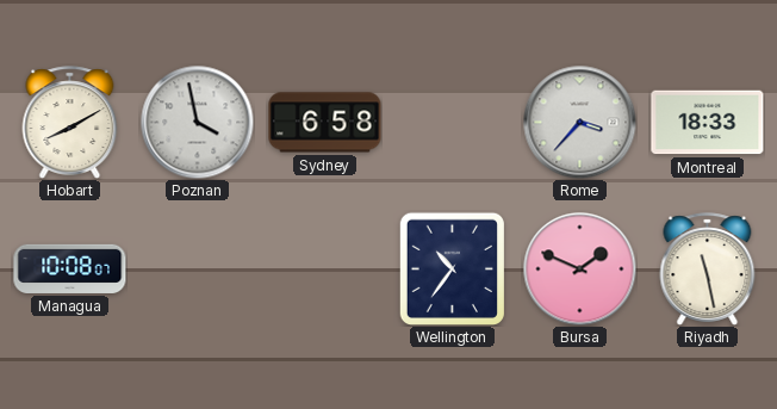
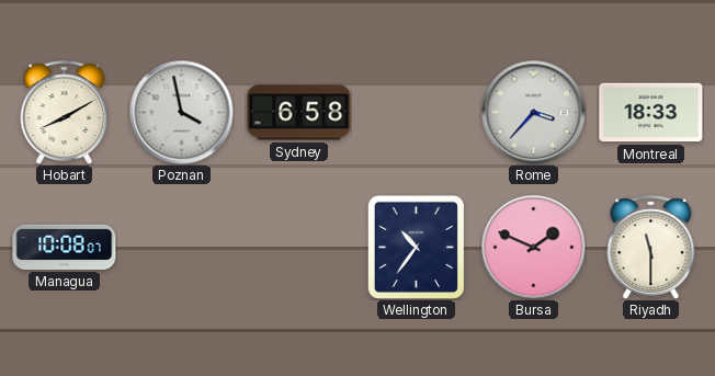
Riyadh: 11:28 -> 11:30 (651, 248)
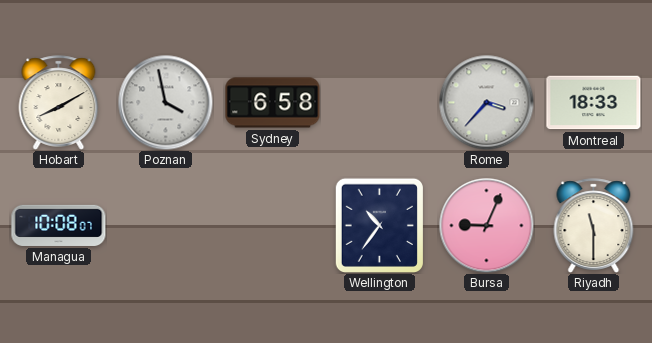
Bursa: 1:49 -> 9:04 (486, 225)
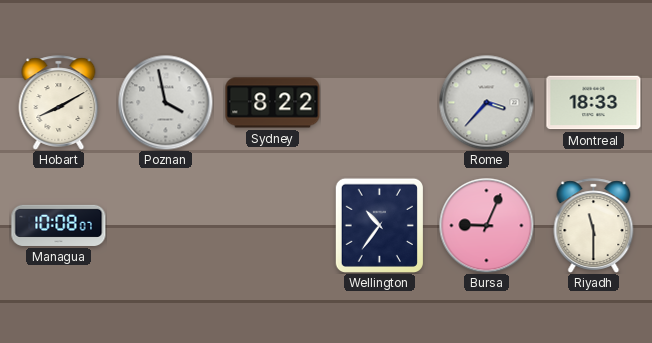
Sydney: 6:58 -> 8:22 (273, 103)
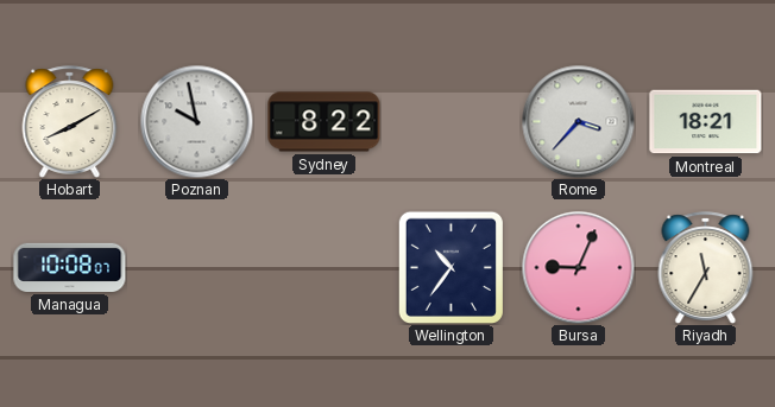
Poznan: 3:58 -> 9:58 (196, 121)
Montreal: 18:33 -> 18:21 (706, 122)
Riyadh: 11:30 -> 11:35 (706, 268)
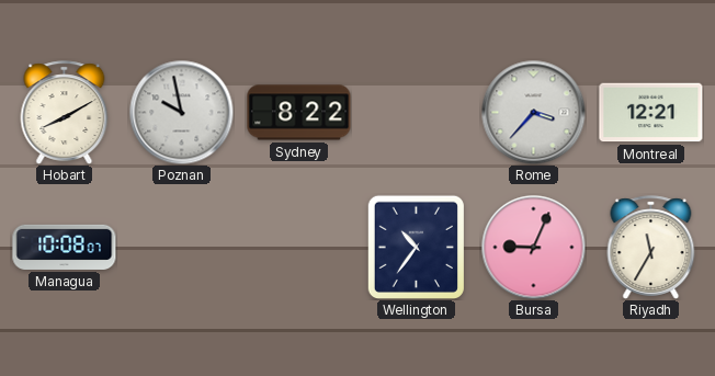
Montreal: 18:21 -> 12:21 (651, 113)
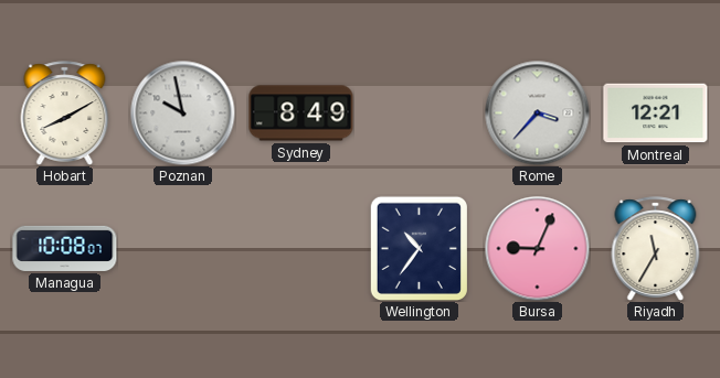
Sydney: 8:22 -> 8:49 (301, 114)
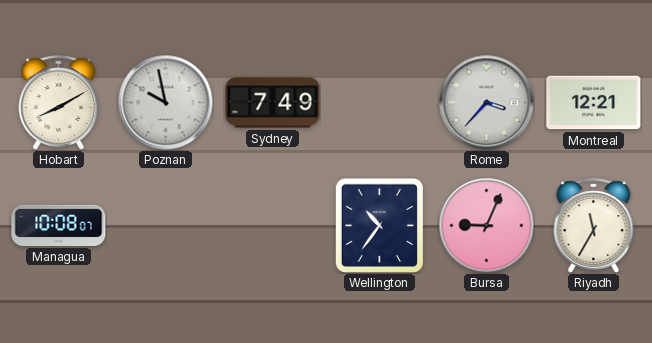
Sydney: 8:49 -> 7:49 (273, 103)
